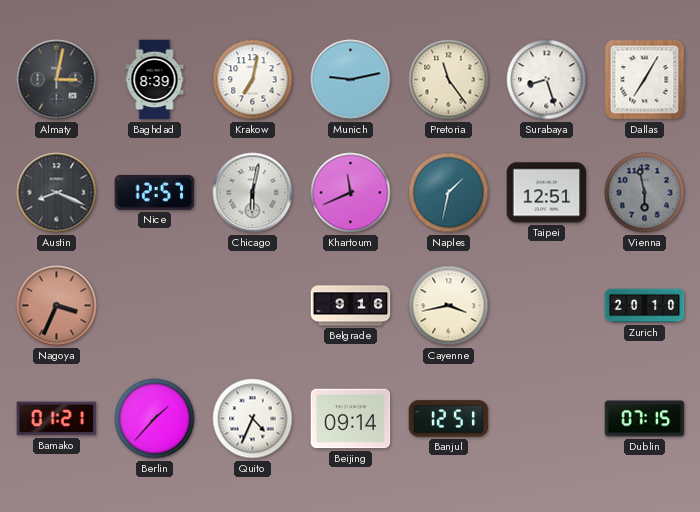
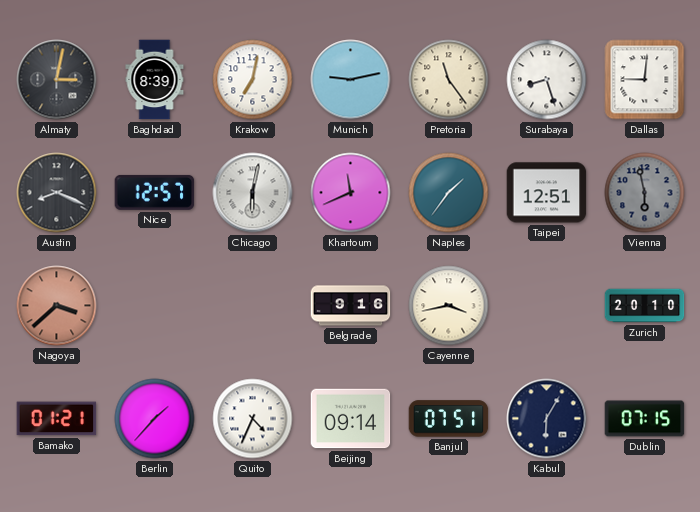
Dallas: 7:05 -> 9:01 (645, 80)
Naples: 1:32 -> 1:36 (449, 193)
Nagoya: 3:34 -> 3:38 (57, 306)
Banjul: 12:51 -> 07:51 (449, 419)
Kabul: none -> 6:05 (547, 419)
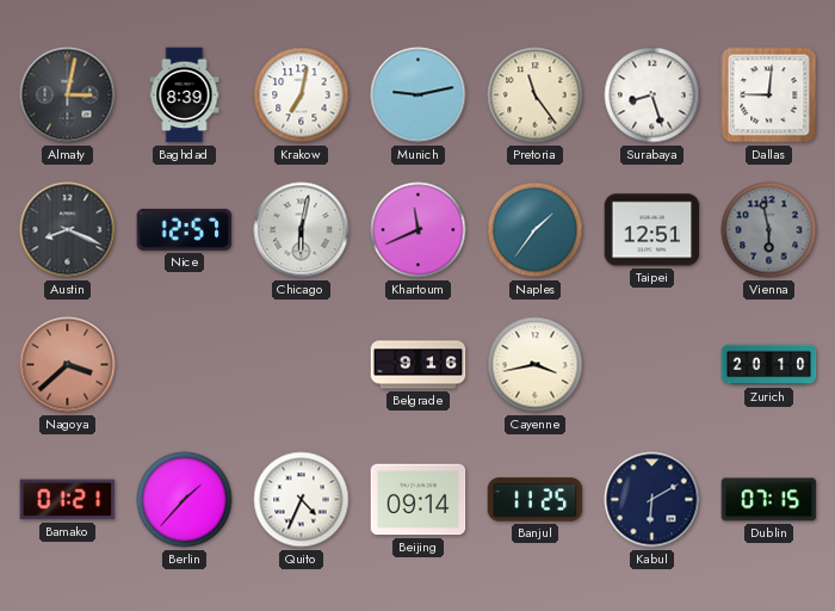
Banjul: 07:51 -> 11:25 (536, 500)
Kabul: 6:05 -> 6:10 (652, 500)
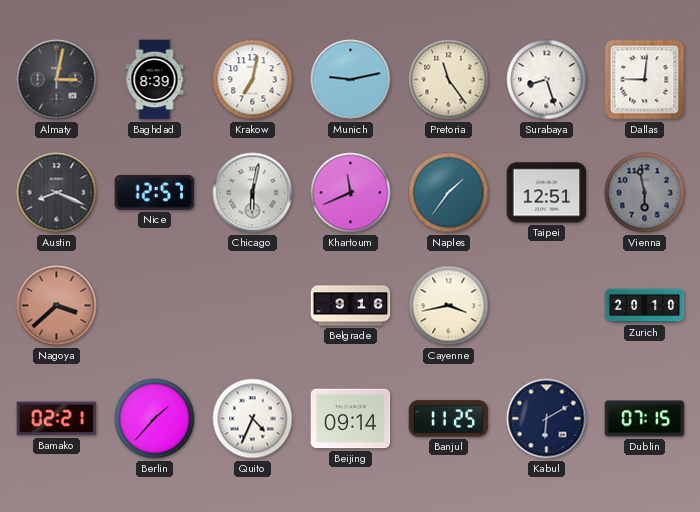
Bamako: 01:21 -> 02:21 (57, 419)
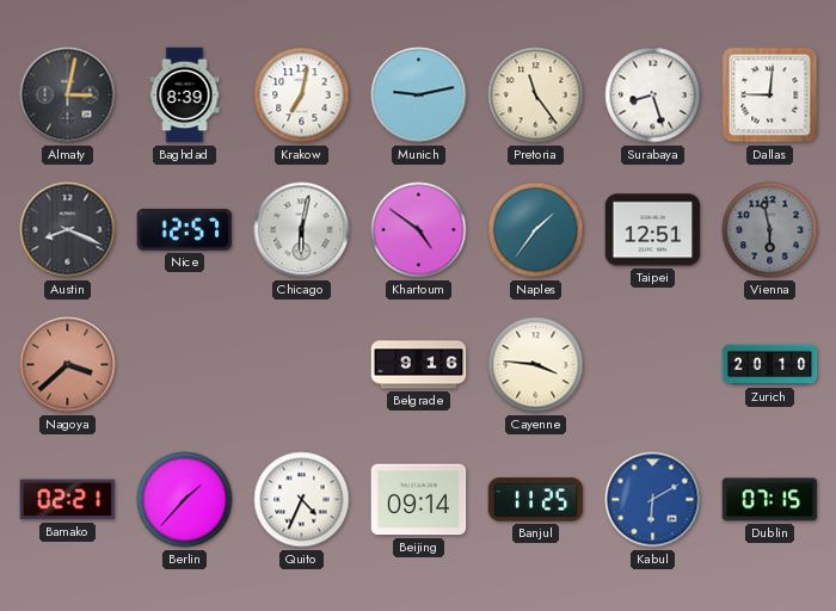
Khartoum: 11:41 -> 4:51 (419, 230)
Cayenne: 3:43 -> 3:46 (536, 365)
Kabul dial: navy -> blue (653, 500)
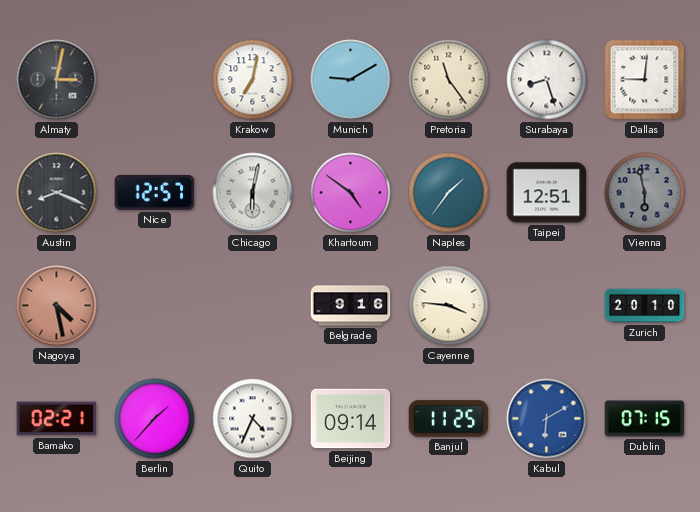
Baghdad: 8:39 -> none (185, 95)
Munich: 9:13 -> 9:10 (351, 80)
Nagoya: 3:38 -> 4:28 (57, 306)
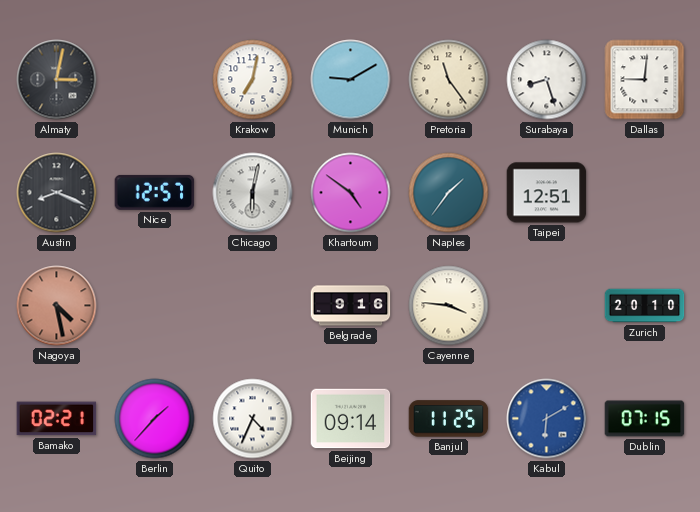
Vienna: 5:58 -> none (645, 193)
